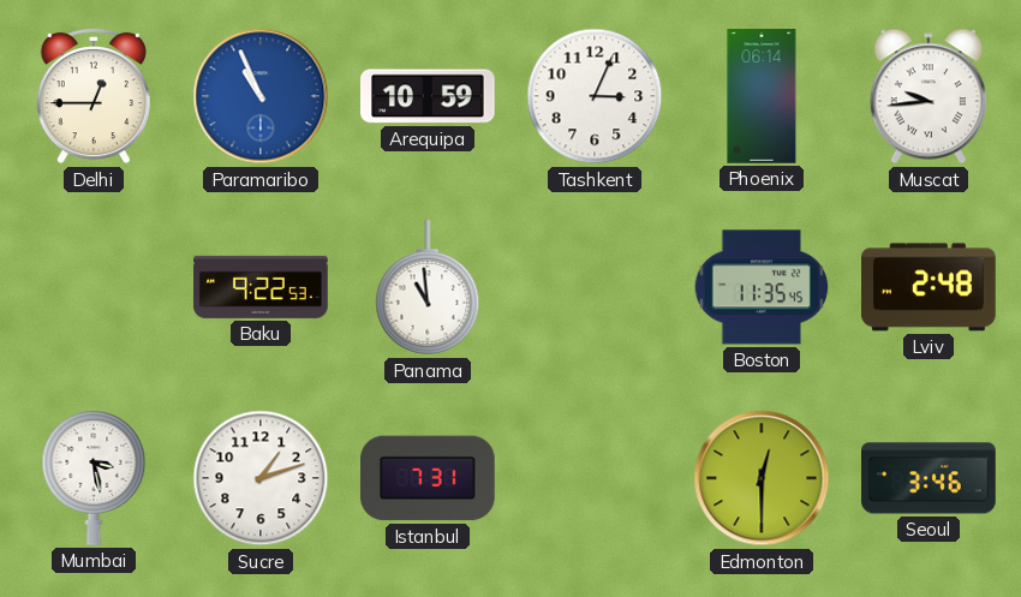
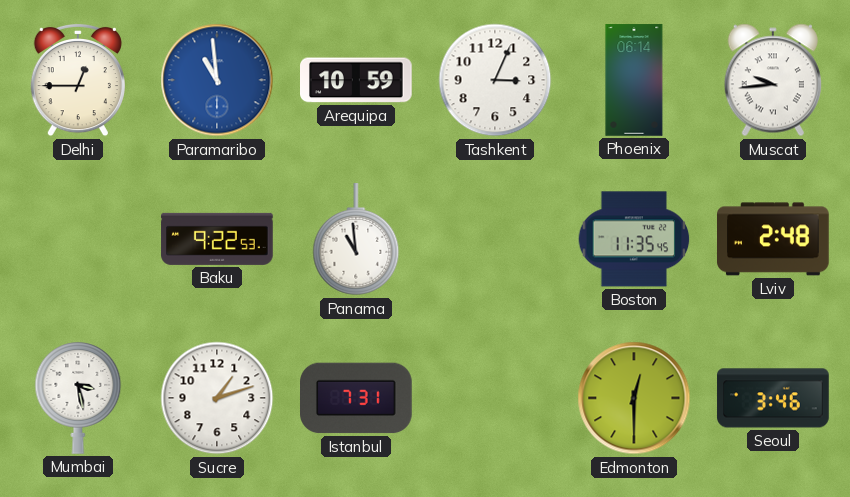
Paramaribo: 10:56 -> 10:59 (217, 80)
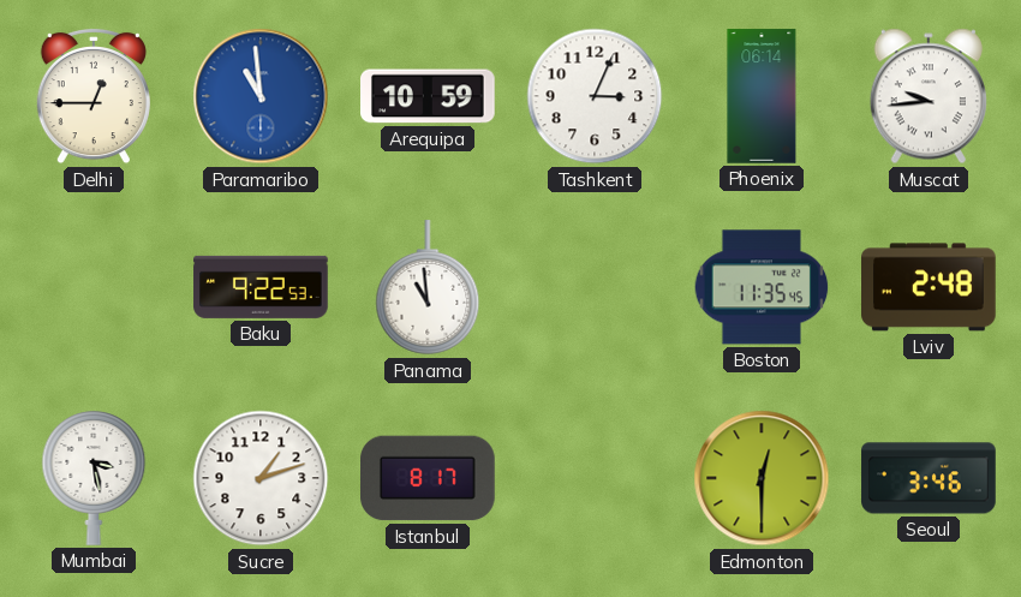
Istanbul: 7:31 -> 8:17 (429, 478)
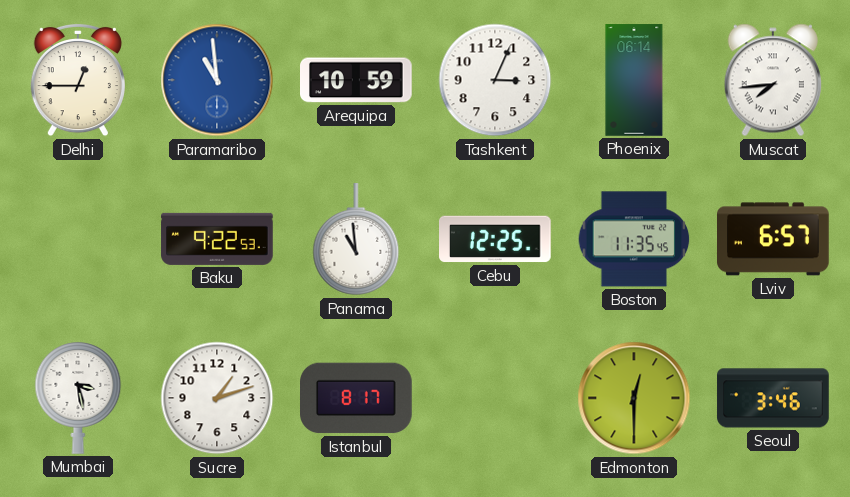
Muscat: 9:44 -> 7:44 (773, 80)
Cebu: none -> 12:25 (496, 239)
Lviv: 2:48 -> 6:57 (774, 239)
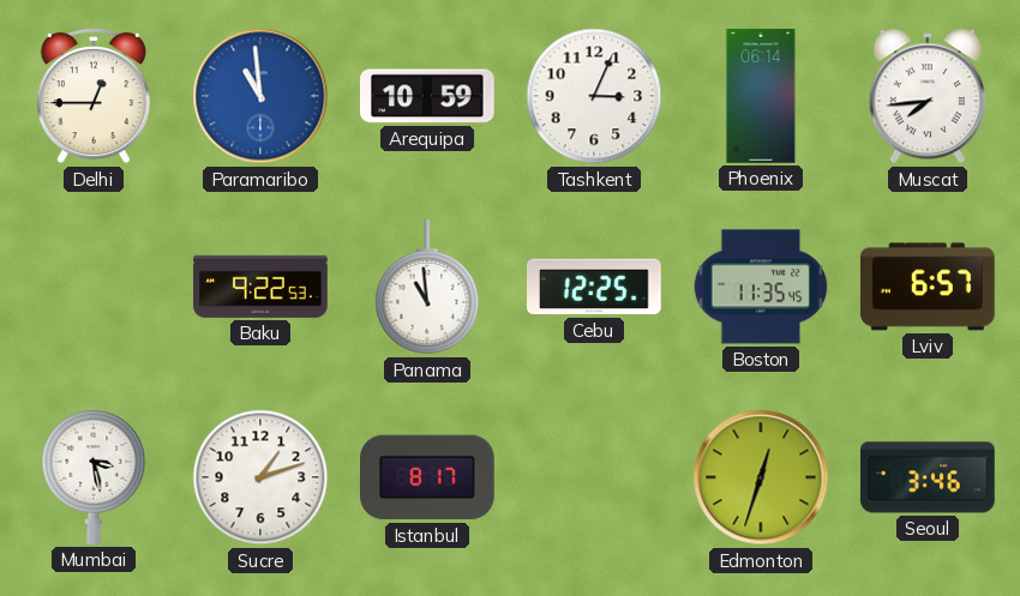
Edmonton: 12:30 -> 12:33 (761, 477)
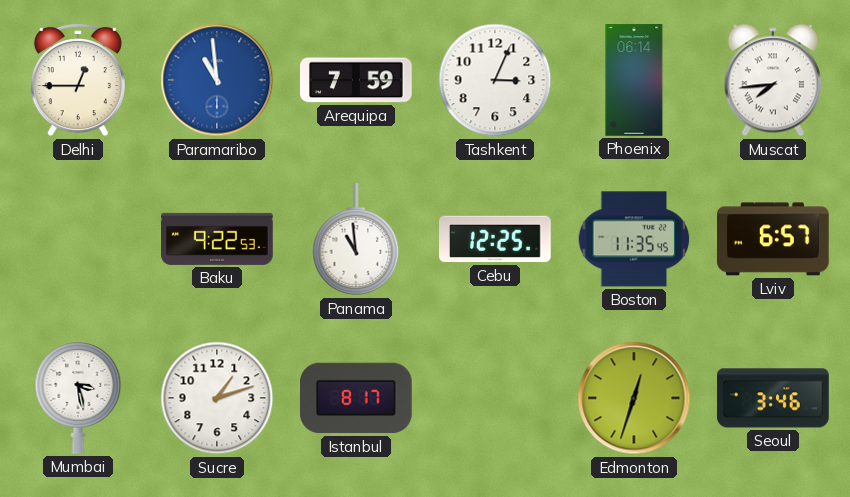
Arequipa: 10:59 -> 7:59 (357, 80)
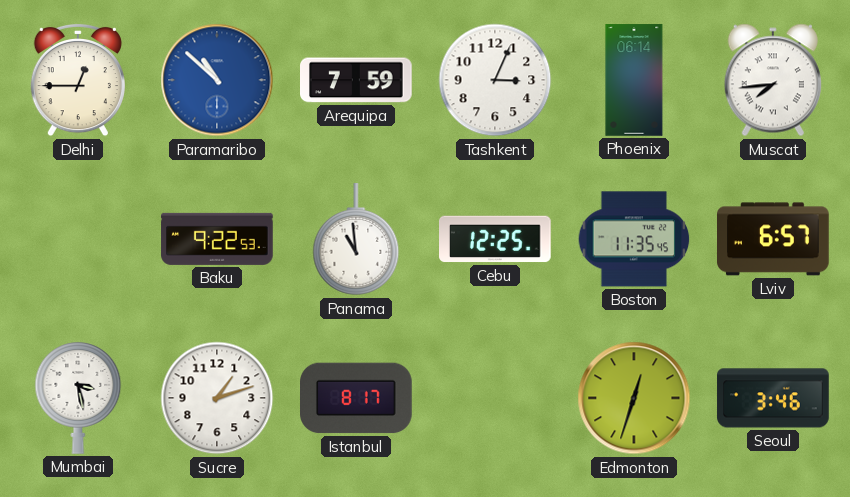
Paramaribo: 10:59 -> 10:52 (217, 80)
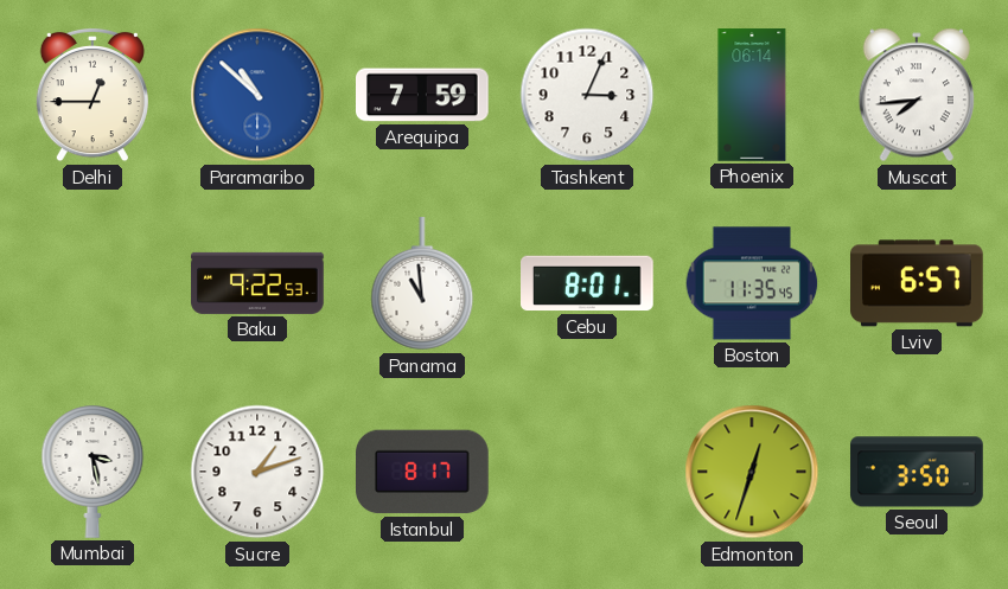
Cebu: 12:25 -> 8:01 (588, 283)
Seoul: 3:46 -> 3:50 (917, 472)
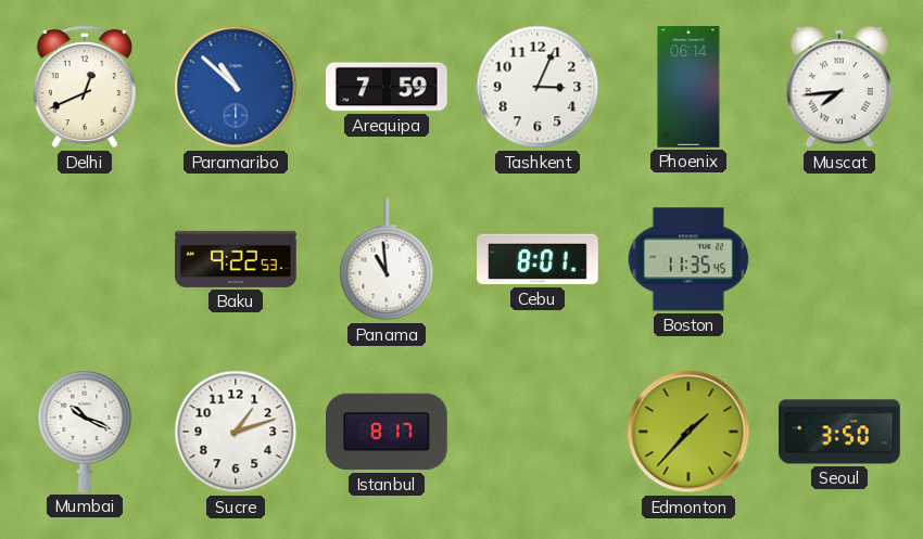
Delhi: 12:45 -> 12:41 (85, 87)
Lviv: 6:57 -> none (918, 283)
Mumbai: 3:28 -> 10:19 (85, 432)
Edmonton: 12:33 -> 1:37 (688, 432)
